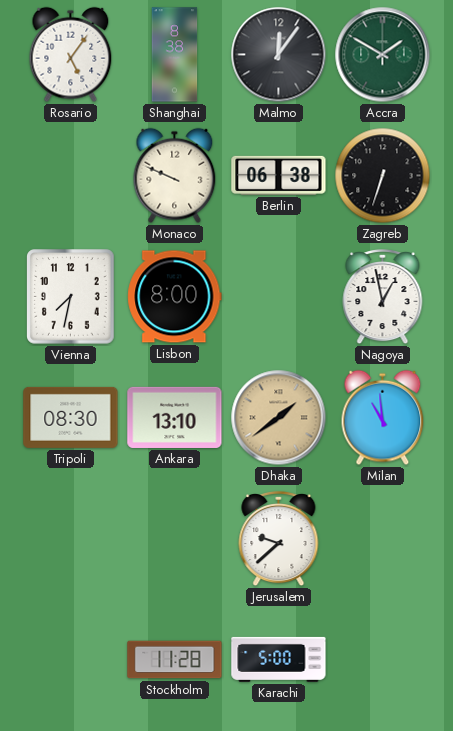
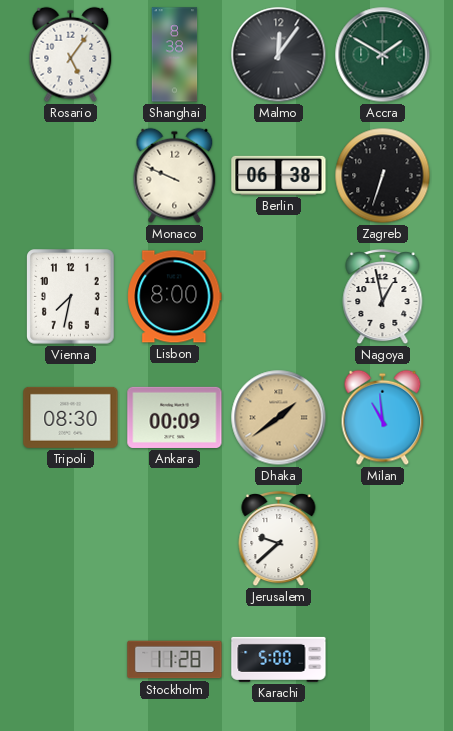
Ankara: 13:10 -> 00:09 (175, 417)
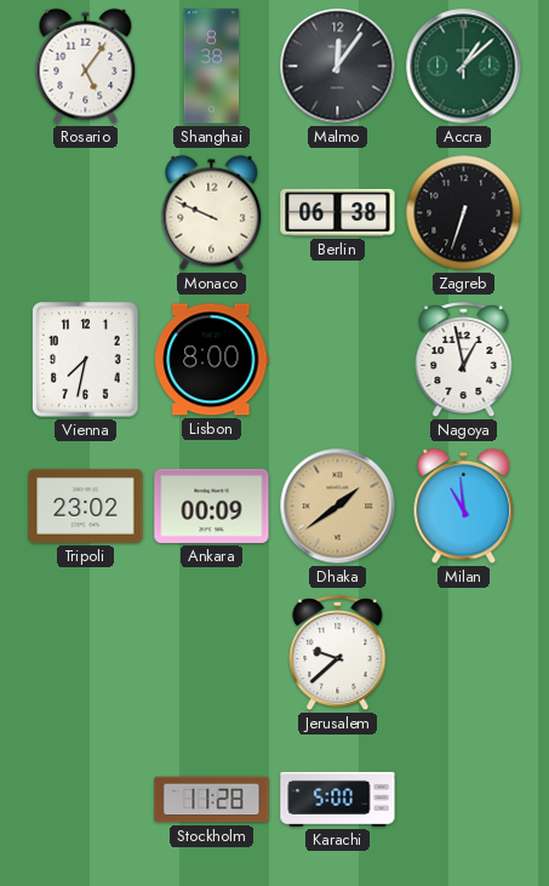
Accra: 1:50 -> 1:08 (464, 67)
Tripoli: 08:30 -> 23:02 (86, 505)
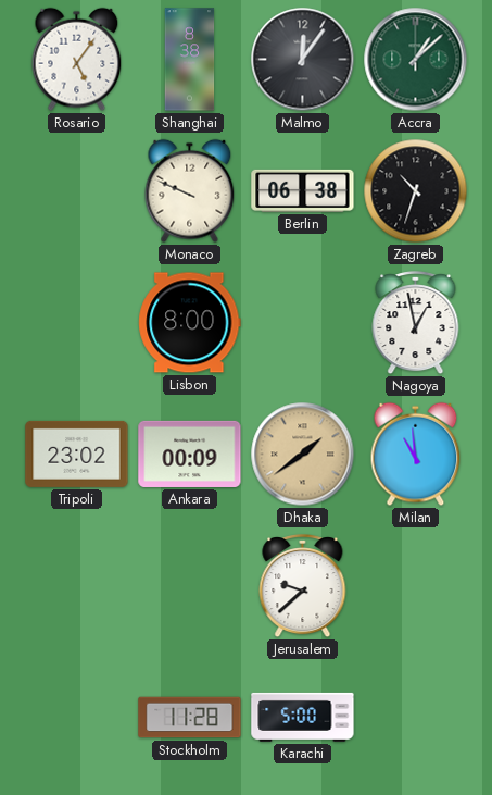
Zagreb: 6:33 -> 10:33 (416, 191)
Vienna: 7:32 -> none (86, 360)
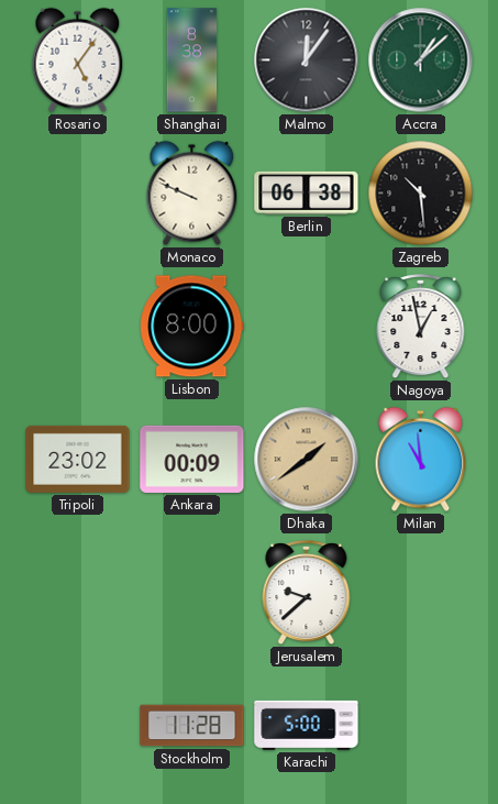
Zagreb: 10:33 -> 10:29 (421, 194)
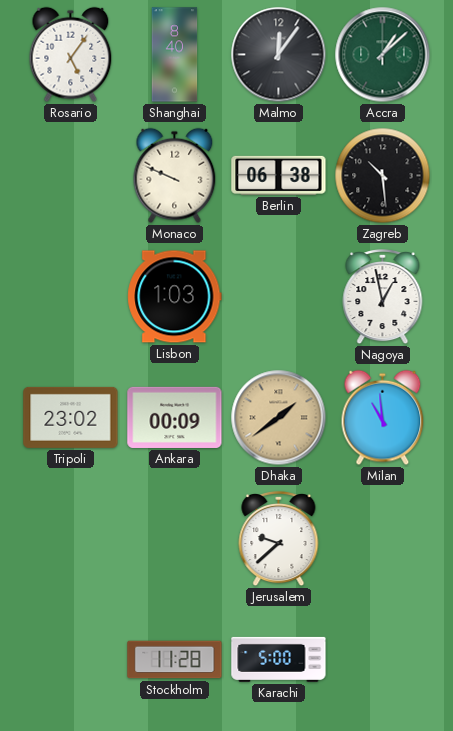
Shanghai: 8:38 -> 8:40 (175, 55)
Lisbon: 8:00 -> 1:03 (175, 297)
